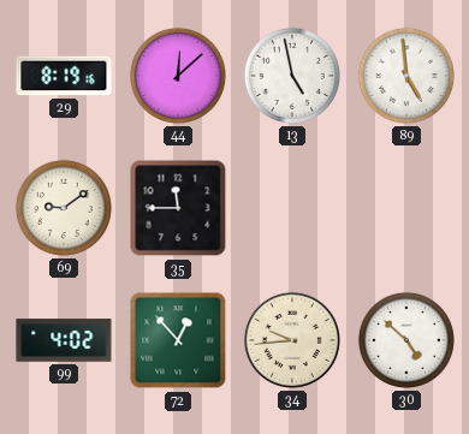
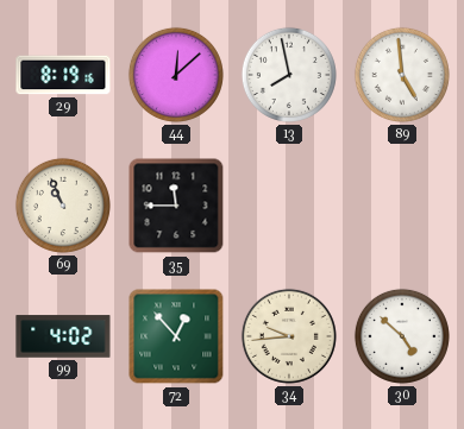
13: 4:58 -> 7:58 (289, 75)
69: 9:09 -> 10:56 (63, 206)
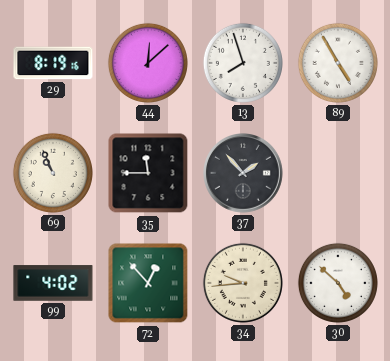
13: 7:58 -> 7:57 (243, 63)
89: 4:59 -> 4:55 (338, 63)
37: none -> 1:53 (244, 174)
